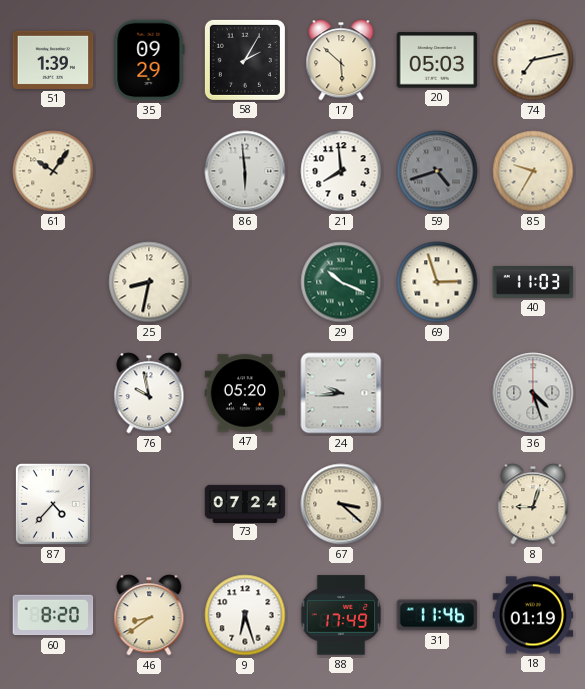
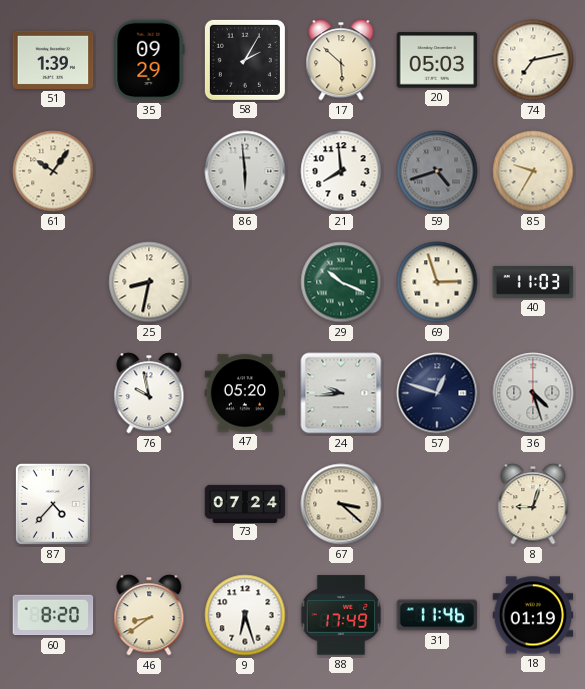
57: none -> 12:48 (437, 393)
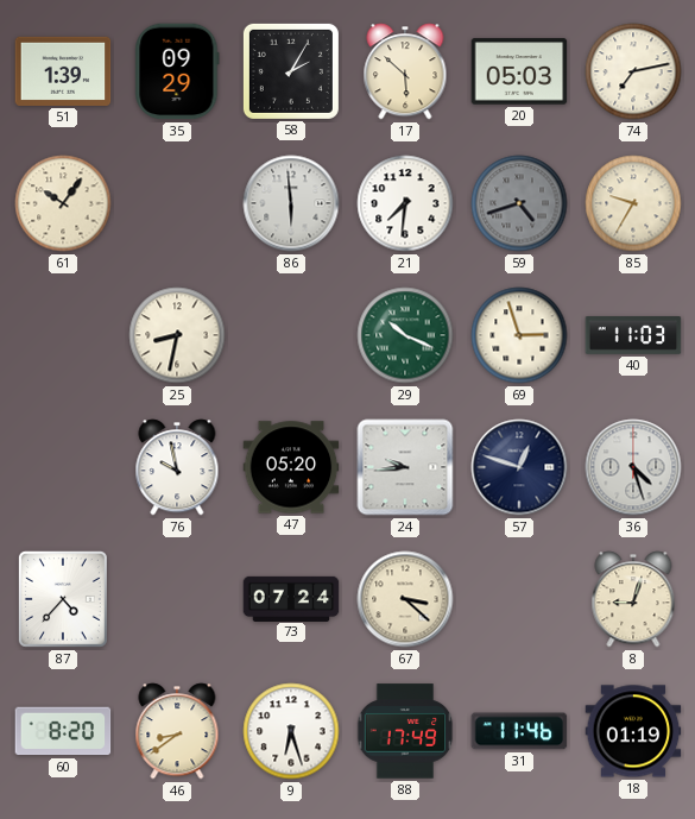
21: 7:59 -> 7:31 (405, 203)
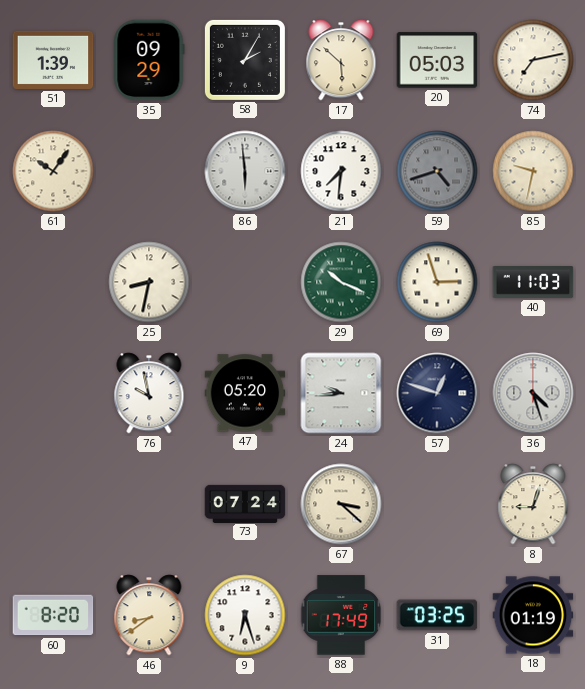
85: 9:35 -> 9:32 (533, 171)
87: 4:37 -> none (63, 599)
31: 11:46 -> 03:25 (437, 615)
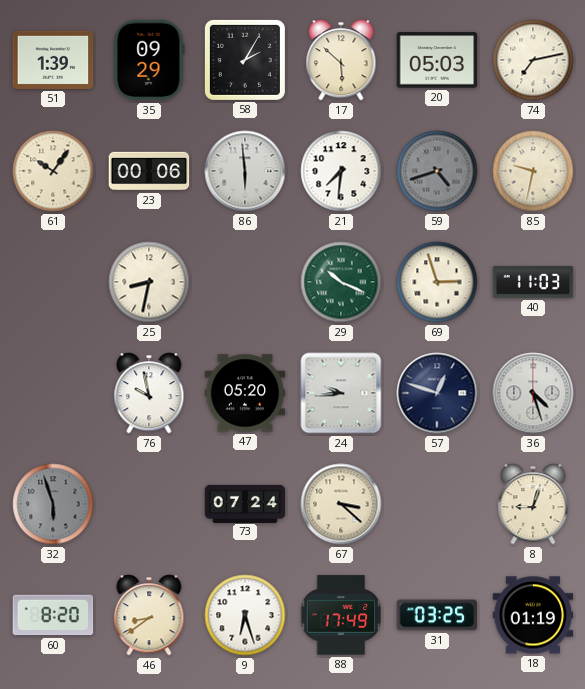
23: none -> 00:06 (149, 171)
32: none -> 5:57 (53, 504)
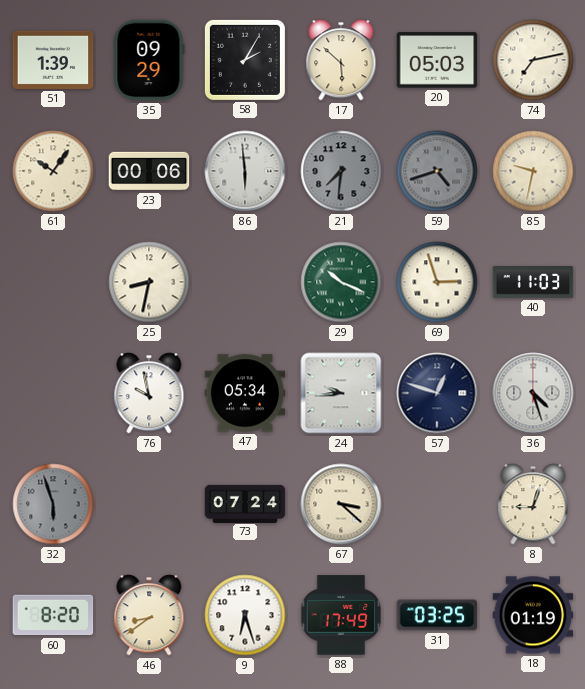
21 dial: white -> grey (341, 171)
47: 05:20 -> 05:34 (245, 393)
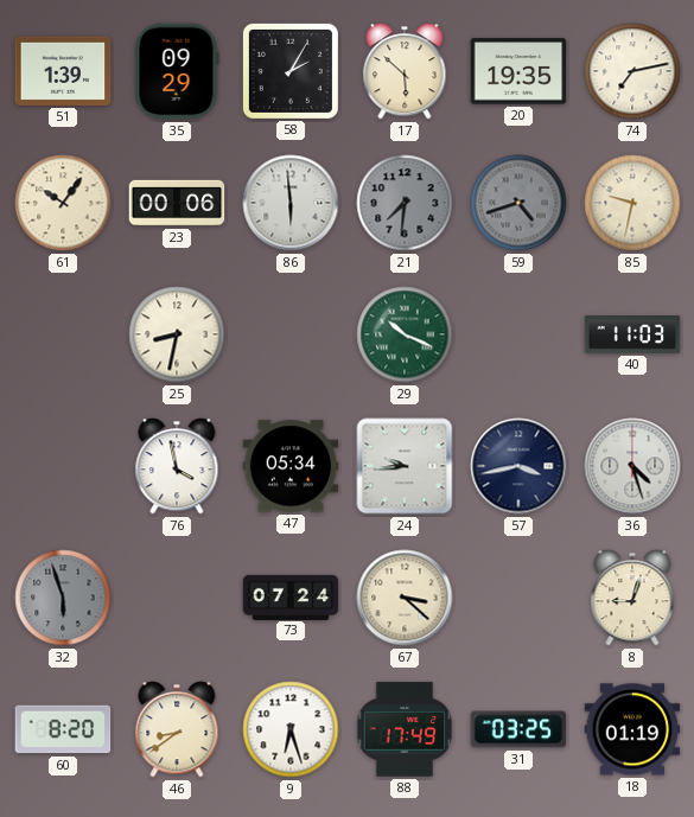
20: 05:03 -> 19:35 (518, 71)
69: 2:57 -> none (437, 282)
76: 9:58 -> 3:58 (177, 466)
57: 12:48 -> 3:43 (518, 466)
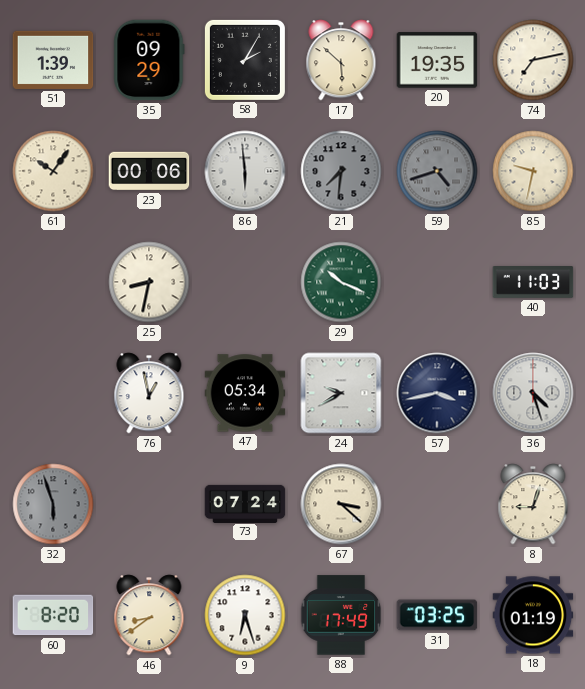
76: 3:58 -> 12:58 (149, 393)
24: 9:44 -> 9:40 (341, 393)
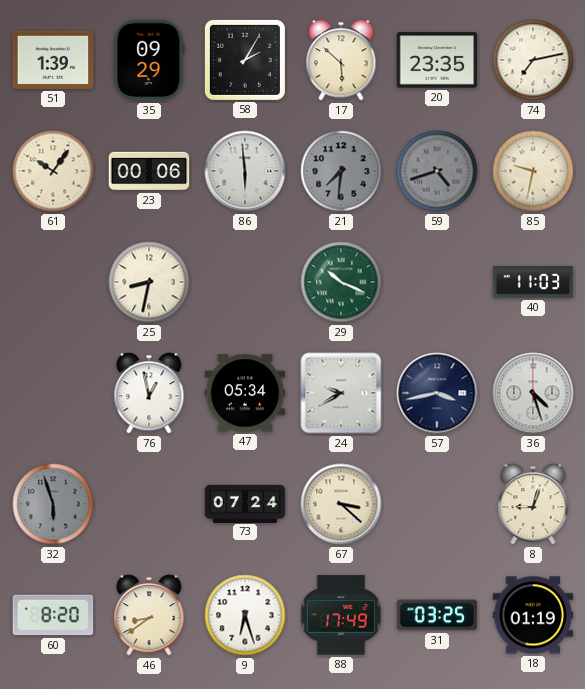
20: 19:35 -> 23:35 (437, 60)
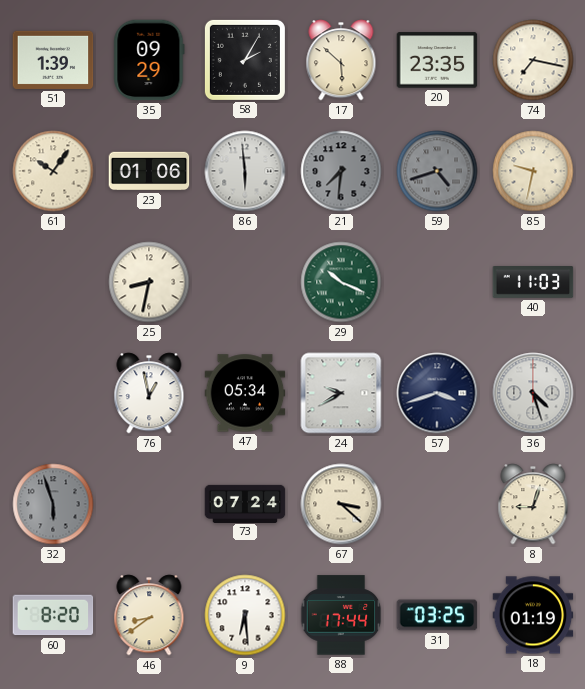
74: 7:13 -> 7:17 (533, 60)
23: 00:06 -> 01:06 (149, 171)
57: 3:43 -> 3:42 (437, 393)
9: 6:27 -> 6:29 (245, 615)
88: 17:49 -> 17:44 (341, 615)
